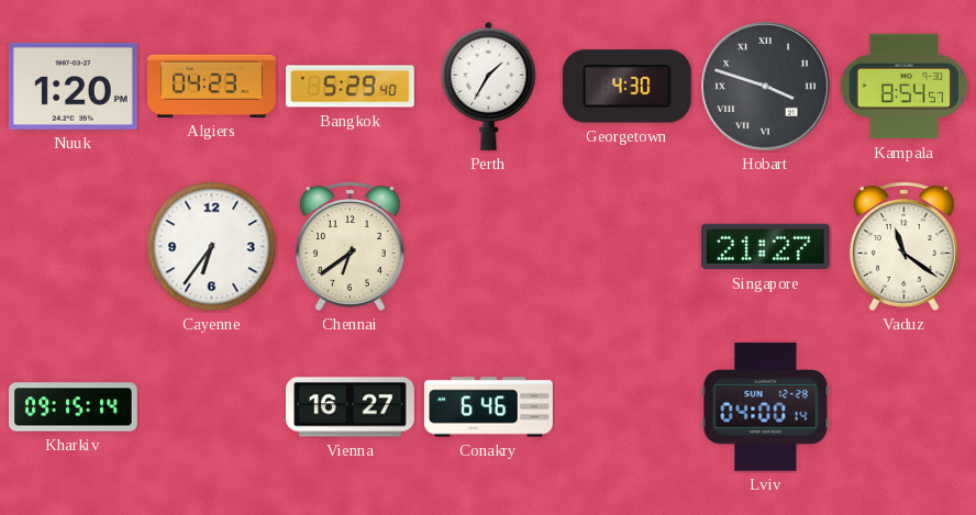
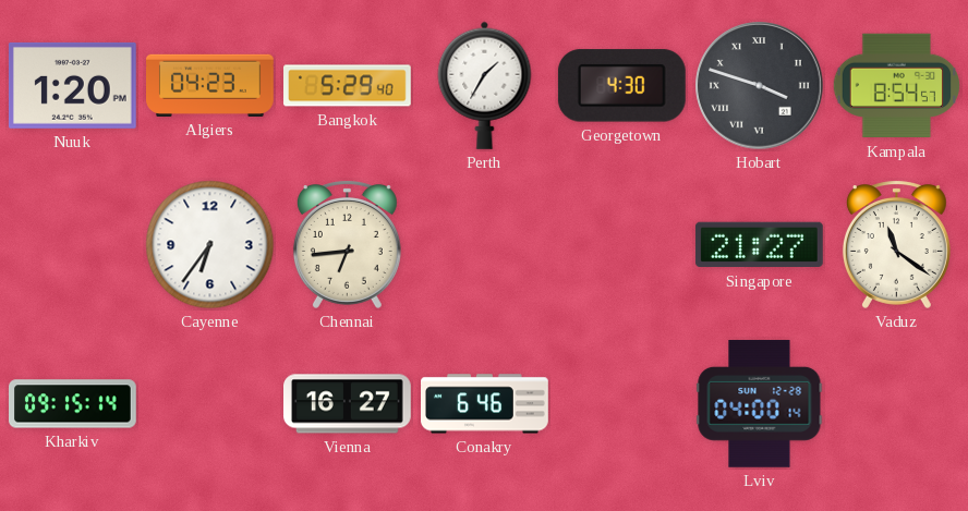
Chennai: 6:39 -> 6:44 (347, 244)
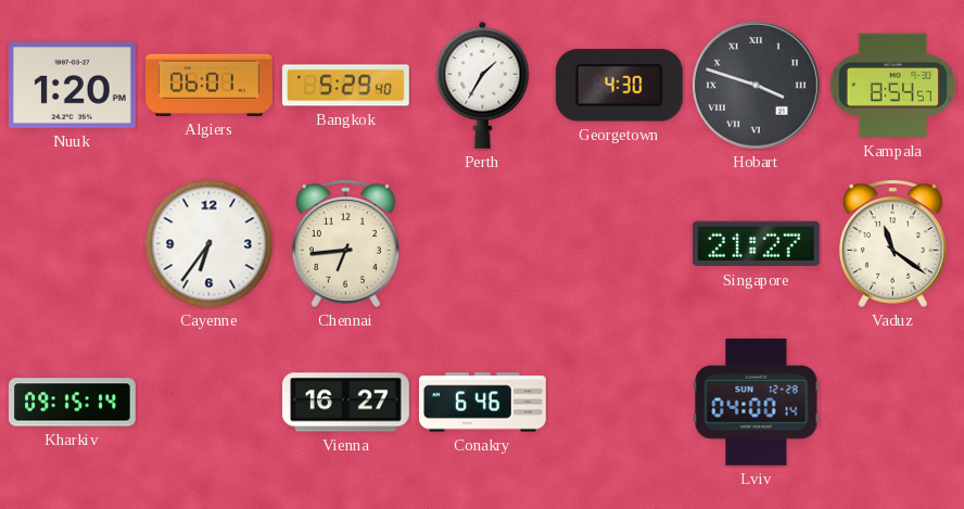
Algiers: 04:23 -> 06:01 (210, 85)
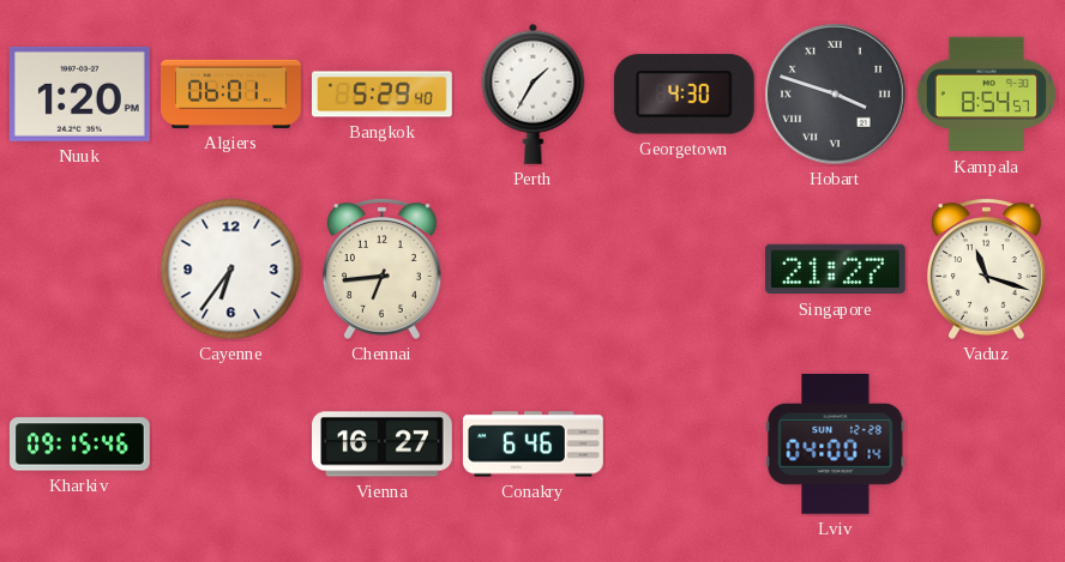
Vaduz: 11:21 -> 11:18 (986, 268)
Kharkiv: 09:15:14 -> 09:15:46 (80, 445)
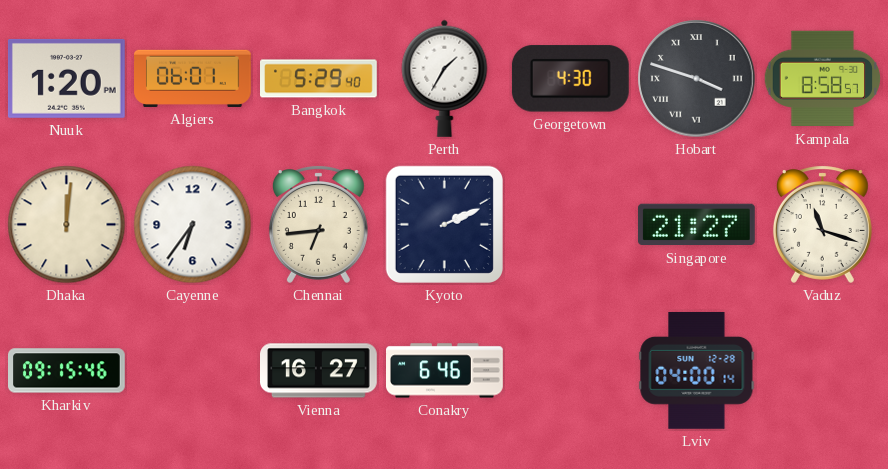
Kampala: 8:54 -> 8:58 (823, 79)
Dhaka: none -> 12:01 (67, 225)
Kyoto: none -> 2:11 (444, 224)
